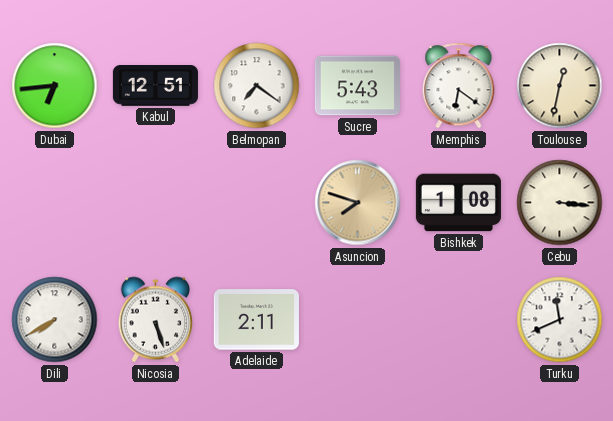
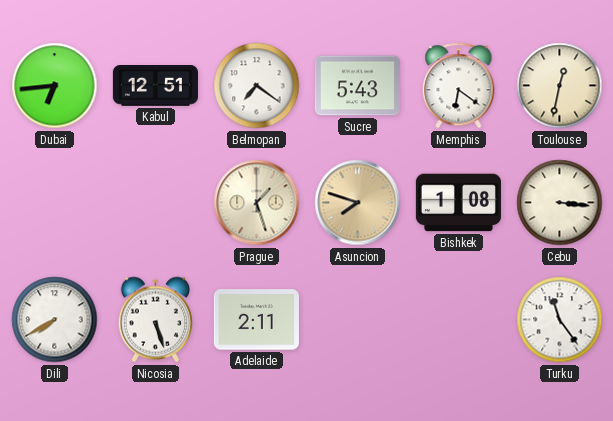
Prague: none -> 1:27 (257, 203)
Turku: 11:41 -> 11:24 (560, 320)
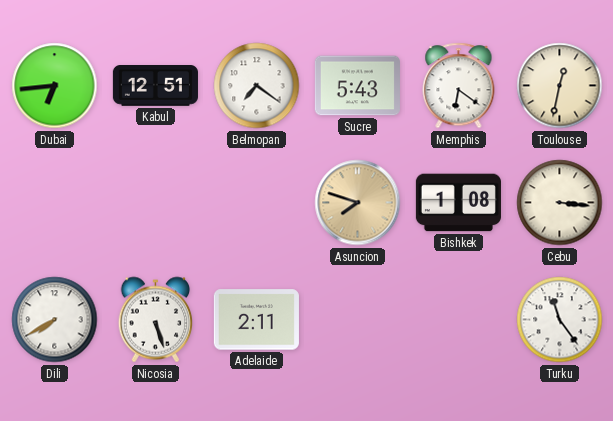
Prague: 1:27 -> none (257, 203)
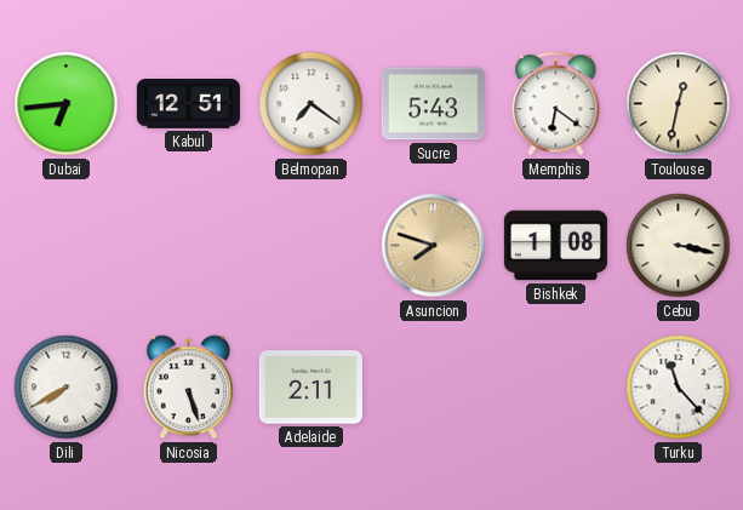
Cebu: 3:16 -> 3:17 (679, 246)
Turku: 11:24 -> 11:23 (679, 388)
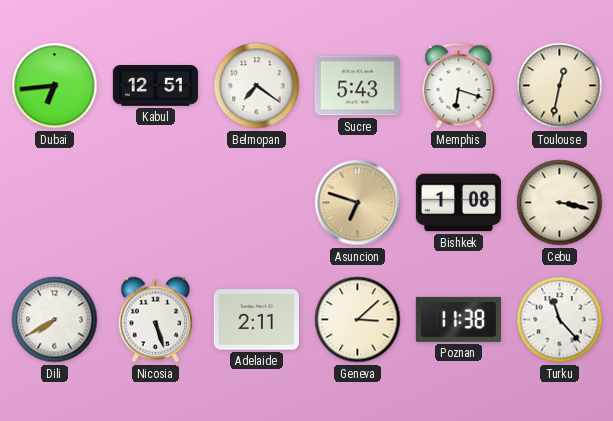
Memphis: 6:21 -> 6:18 (459, 86)
Asuncion: 7:48 -> 6:48 (358, 203)
Geneva: none -> 3:08 (358, 320)
Poznan: none -> 11:38 (458, 319)
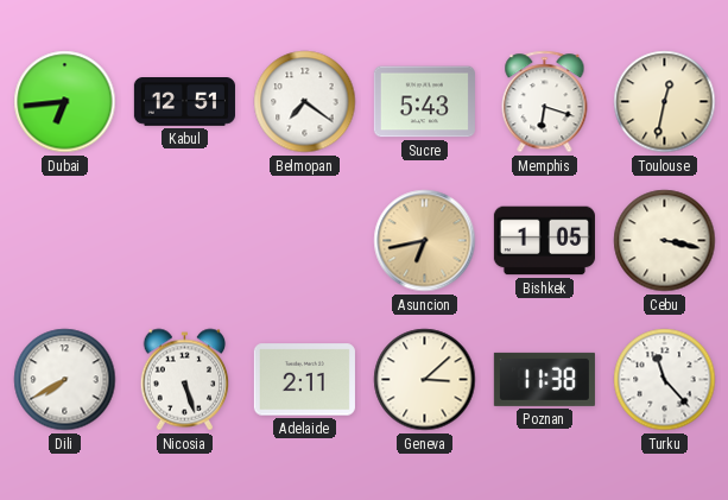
Asuncion: 6:48 -> 6:43 (425, 241)
Bishkek: 1:08 -> 1:05 (544, 241)
